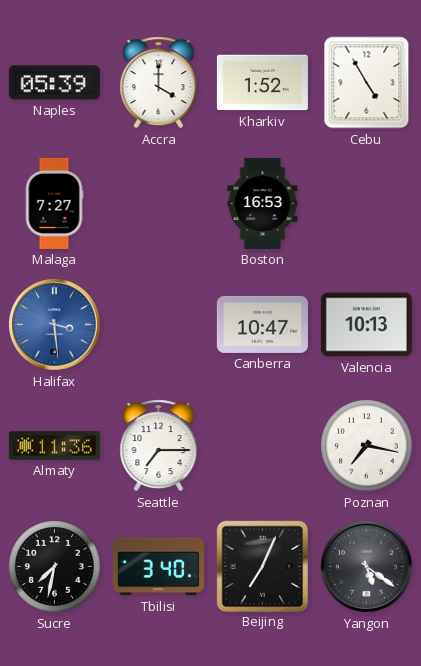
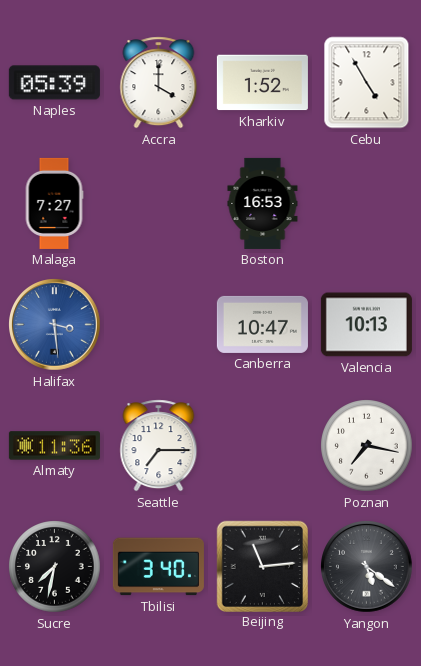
Beijing: 7:04 -> 11:14 (262, 566)
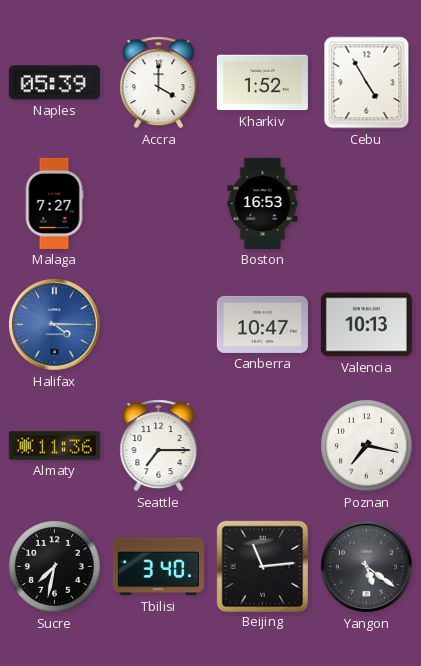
Halifax: 3:29 -> 4:15 (55, 325)
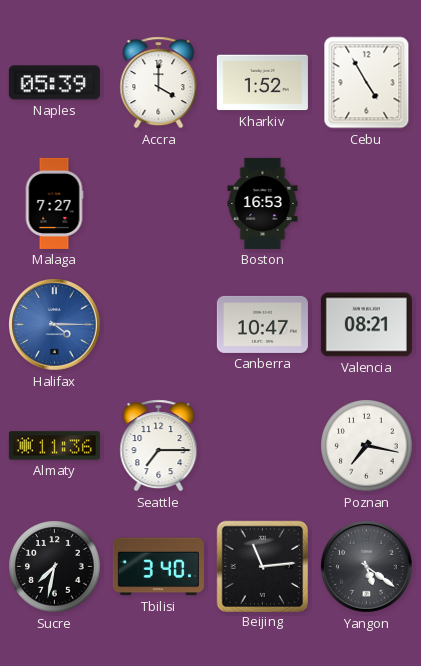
Valencia: 10:13 -> 08:21 (366, 325)
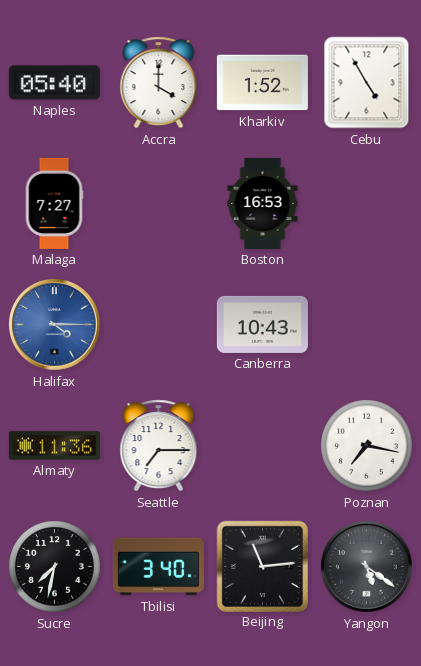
Naples: 05:39 -> 05:40 (54, 83)
Canberra: 10:47 -> 10:43 (262, 324)
Valencia: 08:21 -> none (366, 325)
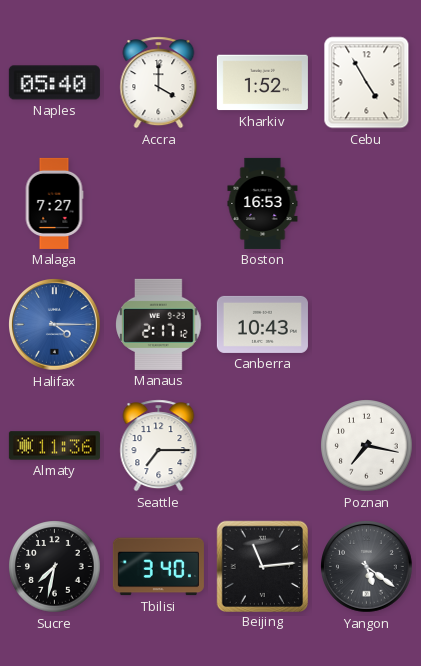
Manaus: none -> 2:17 (159, 324)
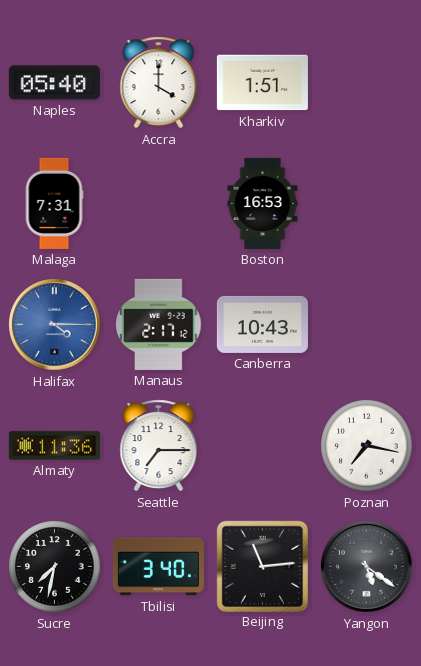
Kharkiv: 1:52 -> 1:51 (262, 83)
Cebu: 4:55 -> none (367, 83)
Malaga: 7:27 -> 7:31 (54, 203)
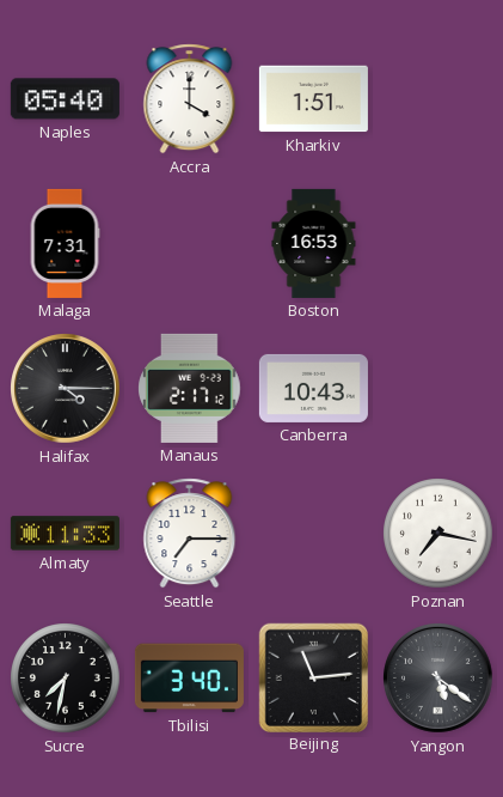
Halifax dial: blue -> black (66, 389)
Almaty: 11:36 -> 11:33 (65, 534)
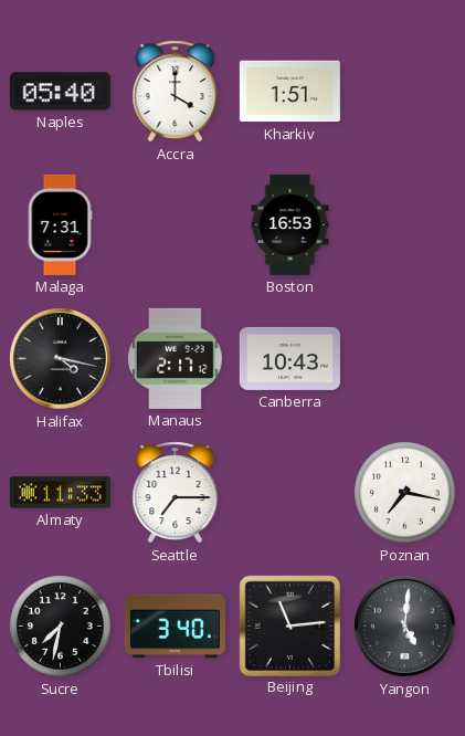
Halifax: 4:15 -> 4:17 (61, 359)
Yangon: 5:21 -> 5:01 (405, 627)
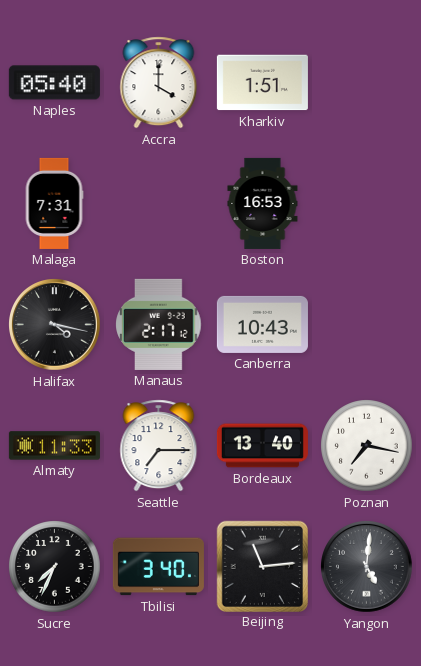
Bordeaux: none -> 13:40 (262, 446)
Sucre: 7:32 -> 7:34 (55, 567)
